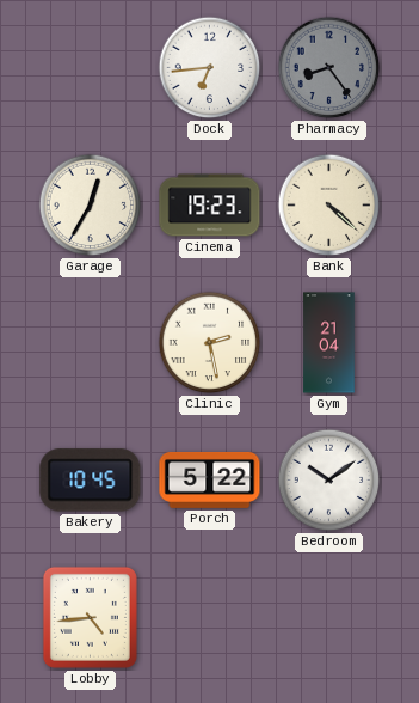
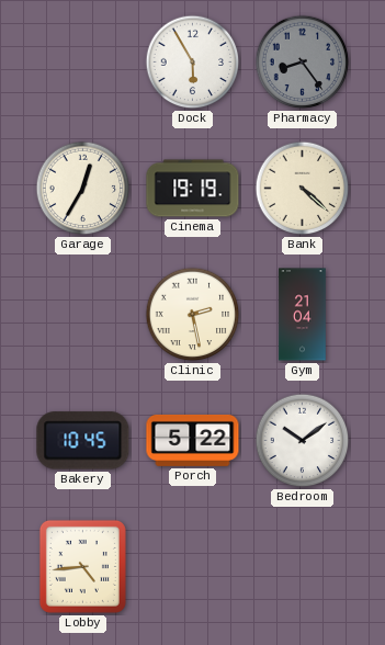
Dock: 6:44 -> 5:55 (193, 63)
Cinema: 19:23 -> 19:19 (193, 189)
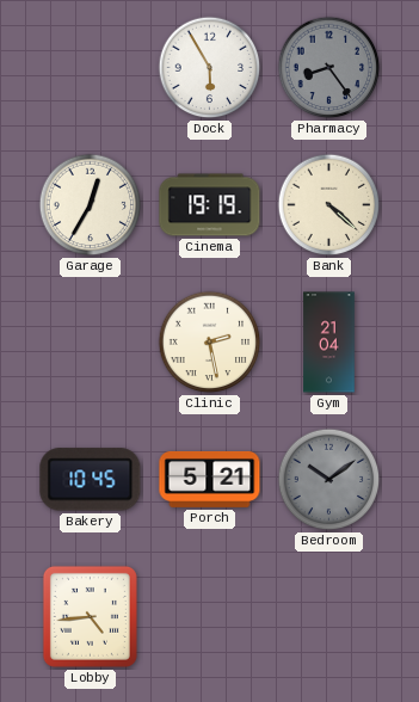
Porch: 5:22 -> 5:21 (210, 479)
Bedroom dial: white -> grey (329, 480)
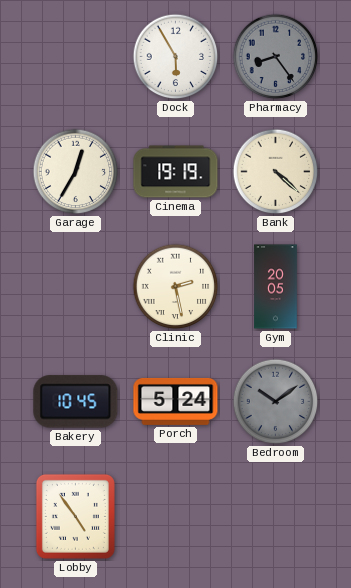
Gym: 21:04 -> 20:05 (276, 287)
Porch: 5:21 -> 5:24 (176, 401)
Lobby: 4:44 -> 4:54 (75, 516)
